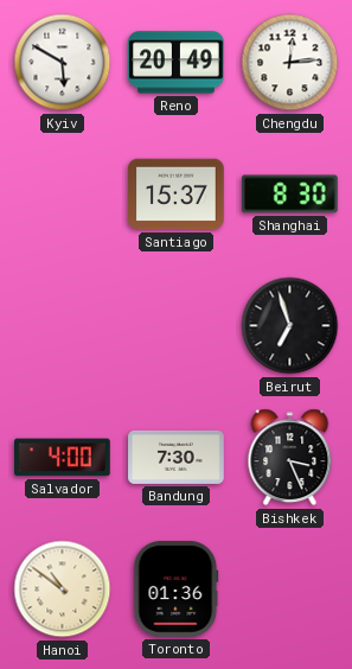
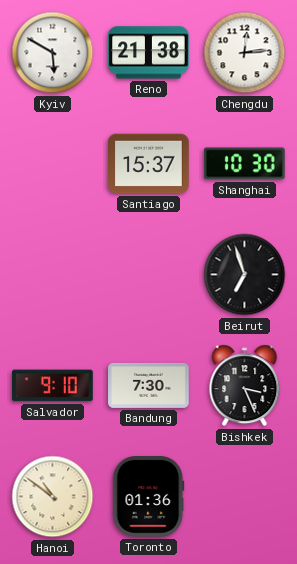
Reno: 20:49 -> 21:38 (149, 53)
Shanghai: 8:30 -> 10:30 (245, 164)
Salvador: 4:00 -> 9:10 (53, 386)
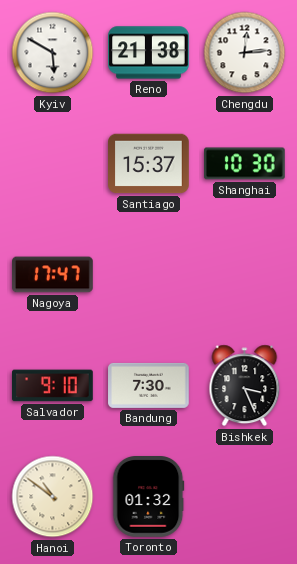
Nagoya: none -> 17:47 (53, 275)
Beirut: 6:57 -> none (245, 275)
Toronto: 01:36 -> 01:32 (149, 497)
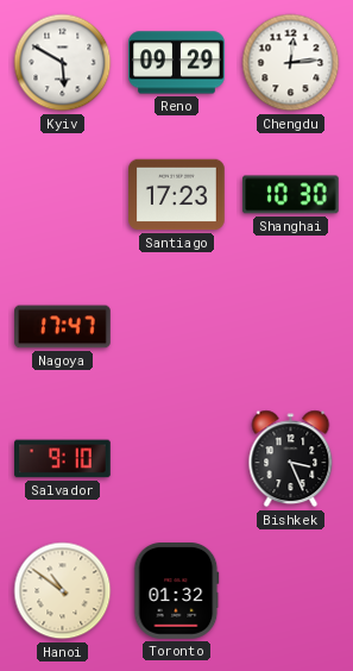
Reno: 21:38 -> 09:29 (177, 63)
Santiago: 15:37 -> 17:23 (177, 195)
Bandung: 7:30 -> none (149, 385)
